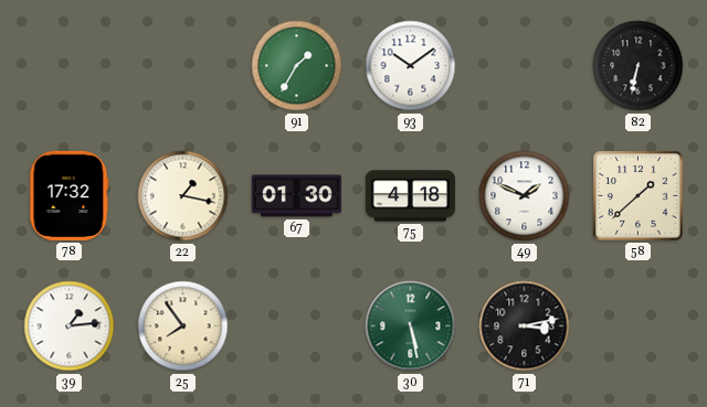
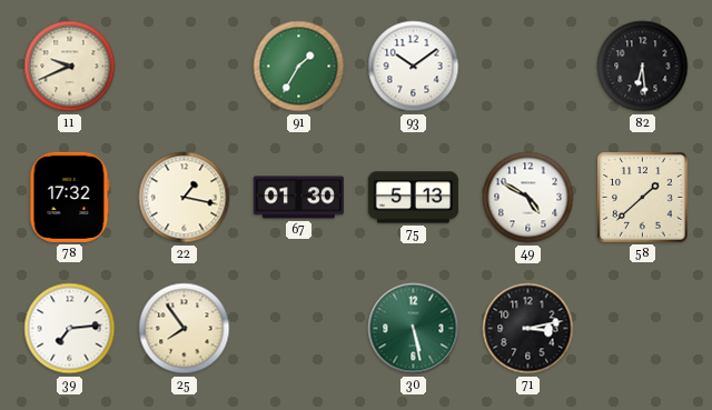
11: none -> 9:41 (70, 67)
82: 6:32 -> 6:29 (643, 67)
75: 4:18 -> 5:13 (413, 198)
49: 1:49 -> 4:50 (528, 198)
39: 1:14 -> 7:14 (70, 329)
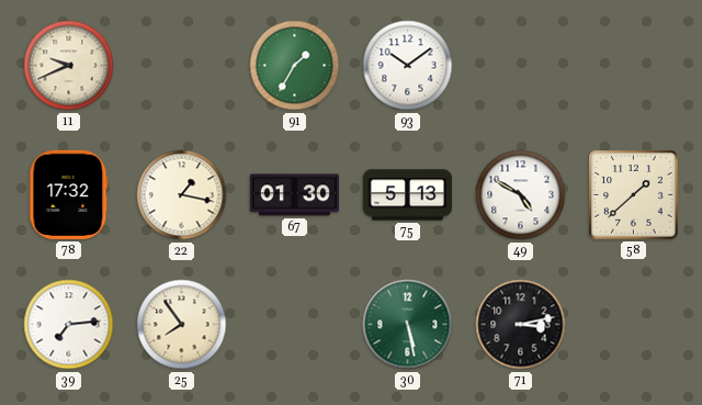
82: 6:29 -> none (643, 67)
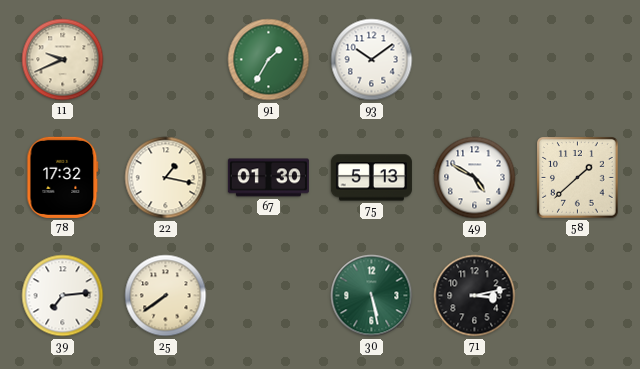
25: 7:54 -> 7:39 (166, 296)
